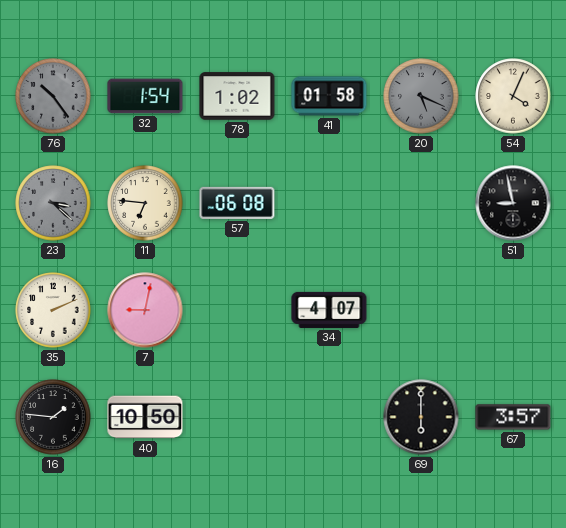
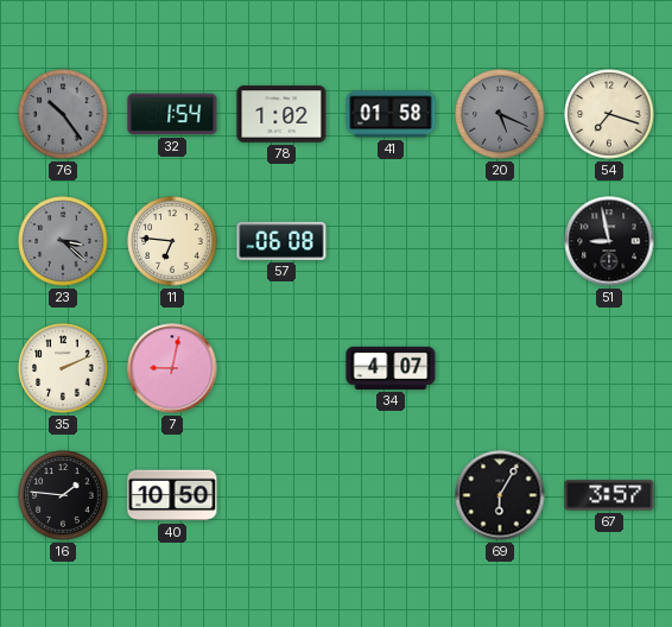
54: 4:04 -> 7:18 (609, 114)
69: 6:00 -> 6:05 (500, 495)
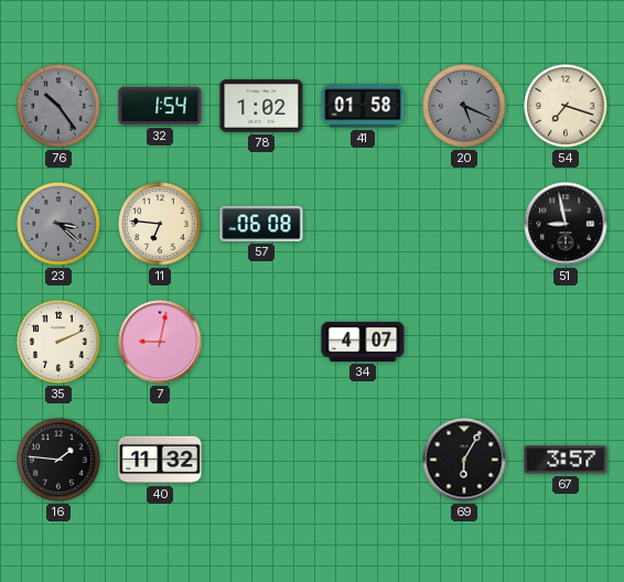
40: 10:50 -> 11:32 (160, 460)
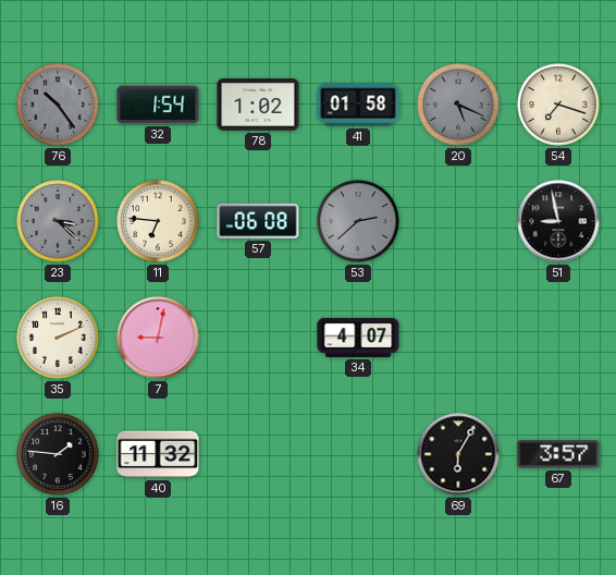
53: none -> 2:38 (358, 221)
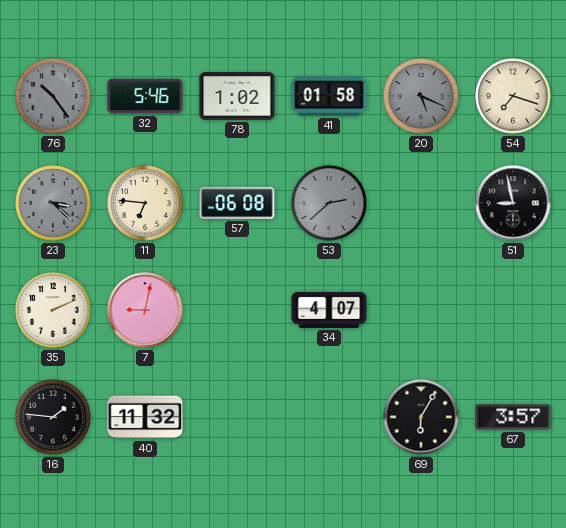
32: 1:54 -> 5:46 (145, 96)
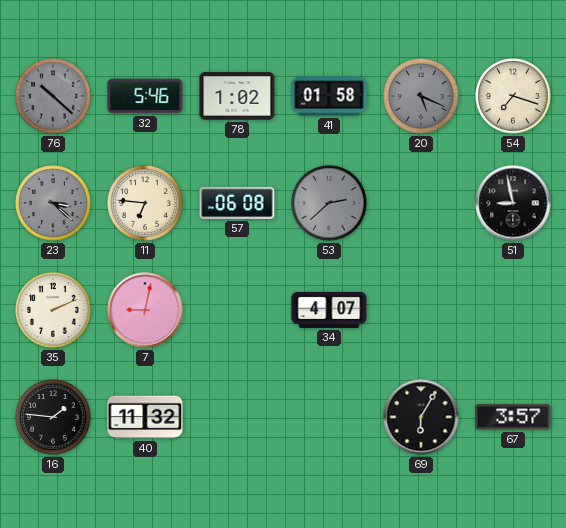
76: 10:24 -> 10:22 (53, 96)
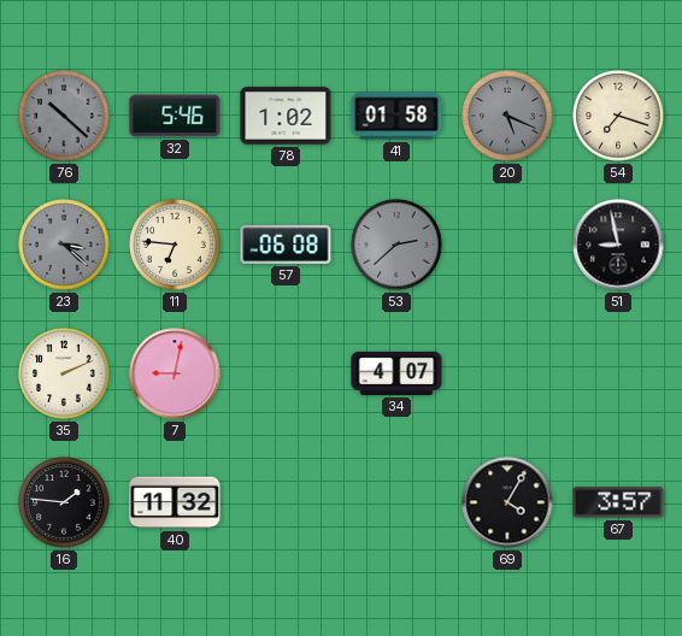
69: 6:05 -> 4:05 (507, 502)
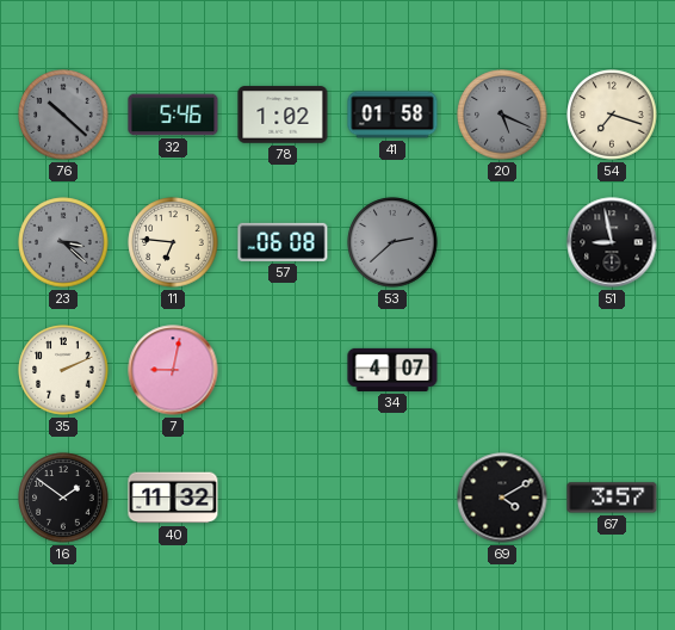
16: 1:46 -> 1:51 (63, 498)
69: 4:05 -> 4:10 (502, 498)
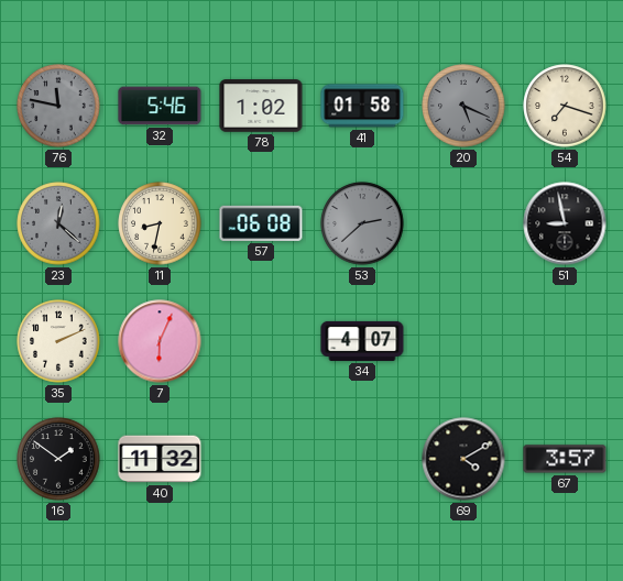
76: 10:22 -> 11:47 (58, 106)
23: 3:22 -> 12:22 (58, 223)
11: 6:46 -> 8:32 (160, 223)
7: 9:02 -> 6:04 (160, 341)
